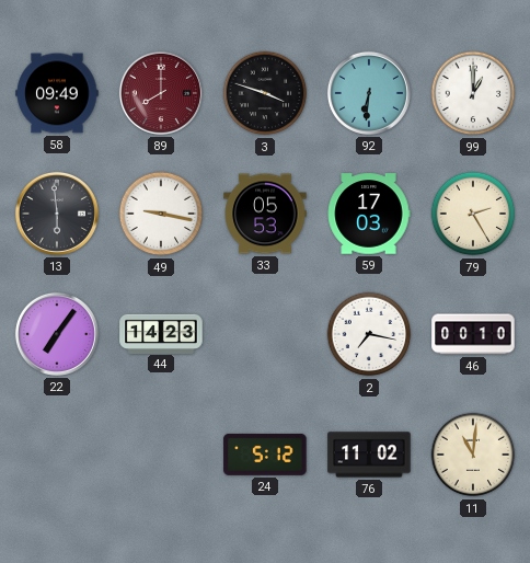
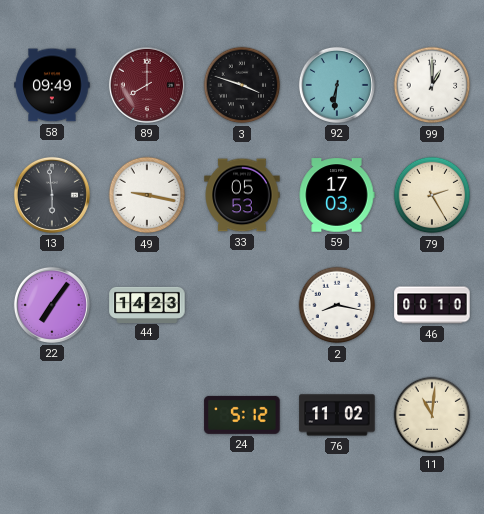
2: 7:17 -> 8:17 (337, 305)
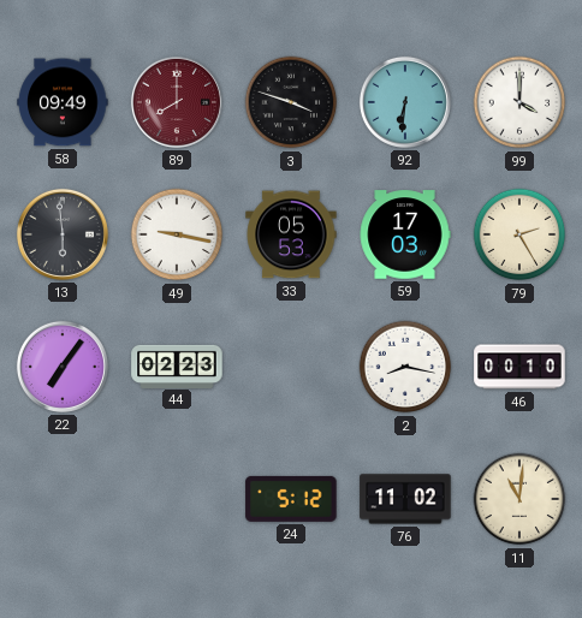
99: 1:00 -> 4:00 (519, 102)
44: 14:23 -> 02:23 (177, 366)
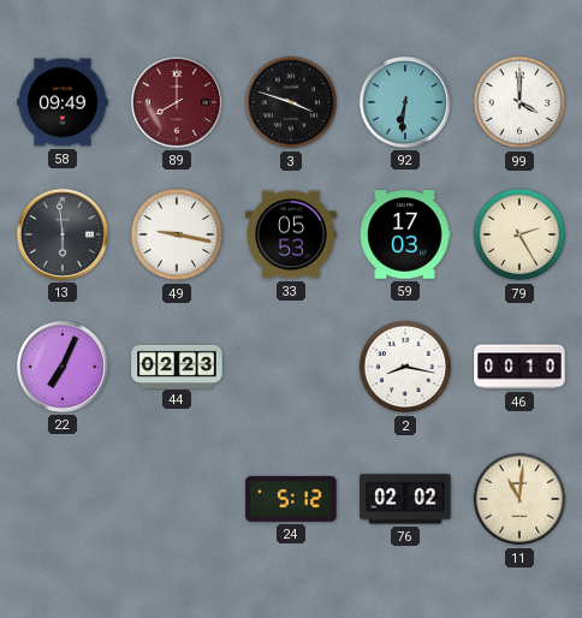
22: 7:06 -> 7:04 (63, 367)
76: 11:02 -> 02:02 (405, 499)
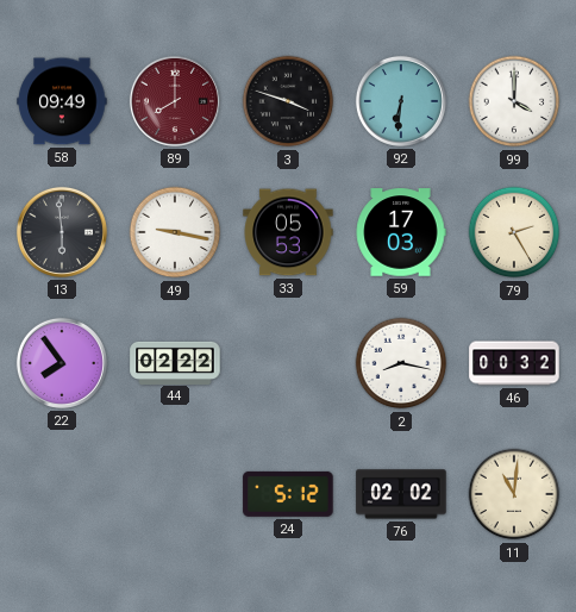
22: 7:04 -> 7:54 (62, 363)
44: 02:23 -> 02:22 (175, 362)
46: 00:10 -> 00:32 (514, 363)
